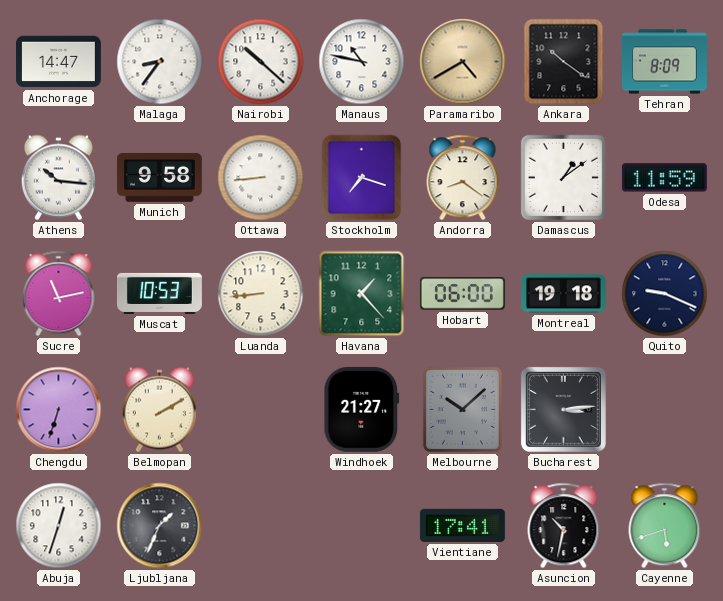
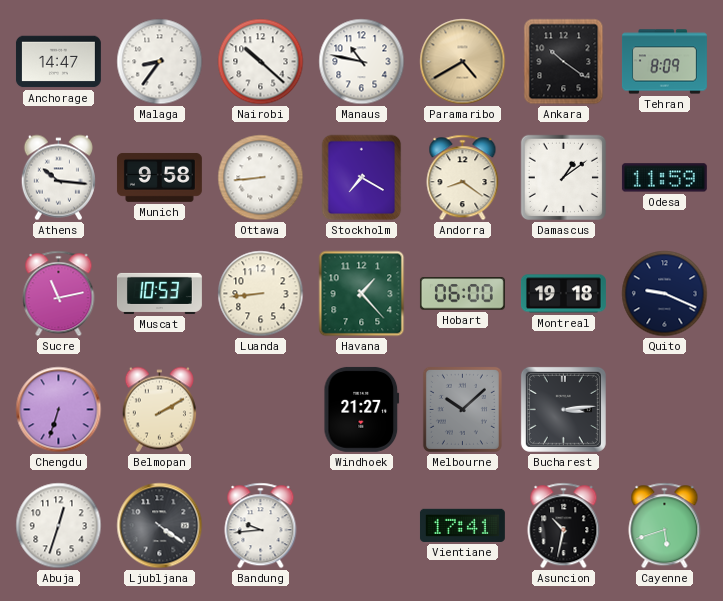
Stockholm: 7:18 -> 7:20 (362, 178)
Ljubljana: 1:34 -> 4:21 (160, 526)
Bandung: none -> 9:44 (261, 526)
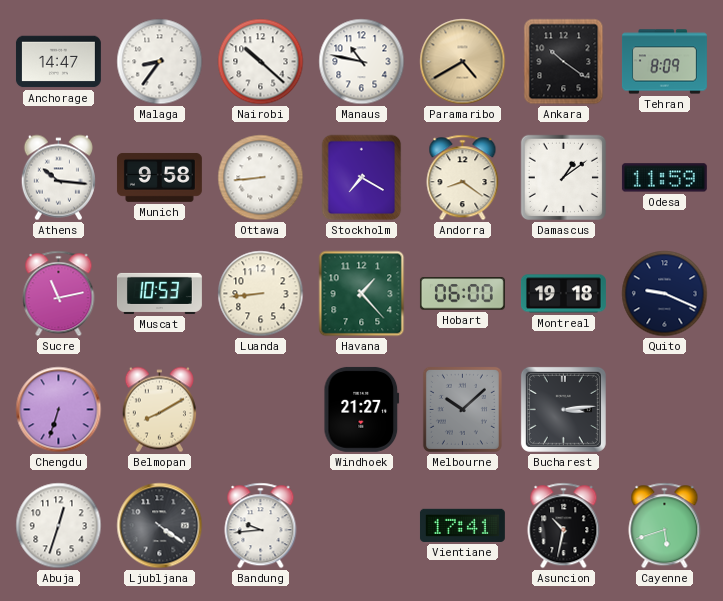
Belmopan: 2:10 -> 8:10 (159, 410)
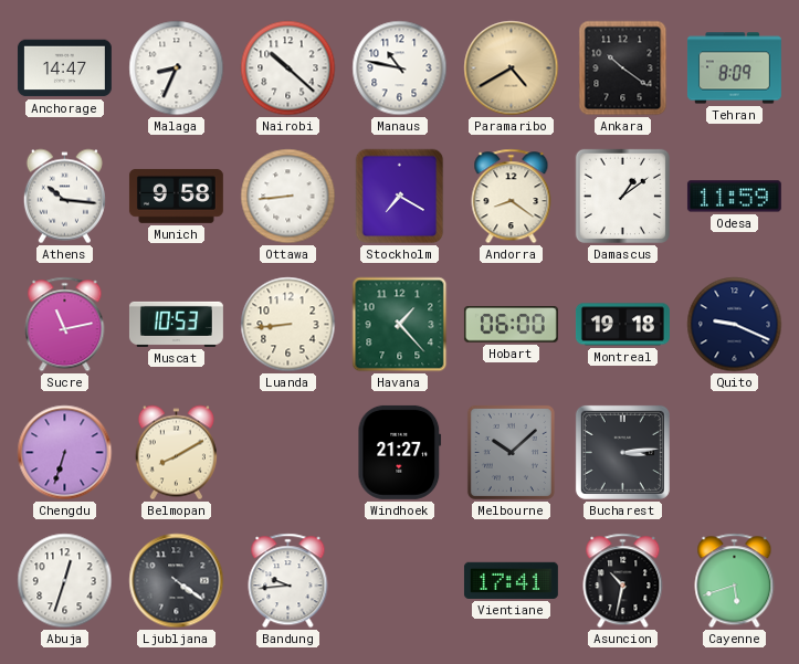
Malaga: 8:36 -> 8:34 (177, 68)
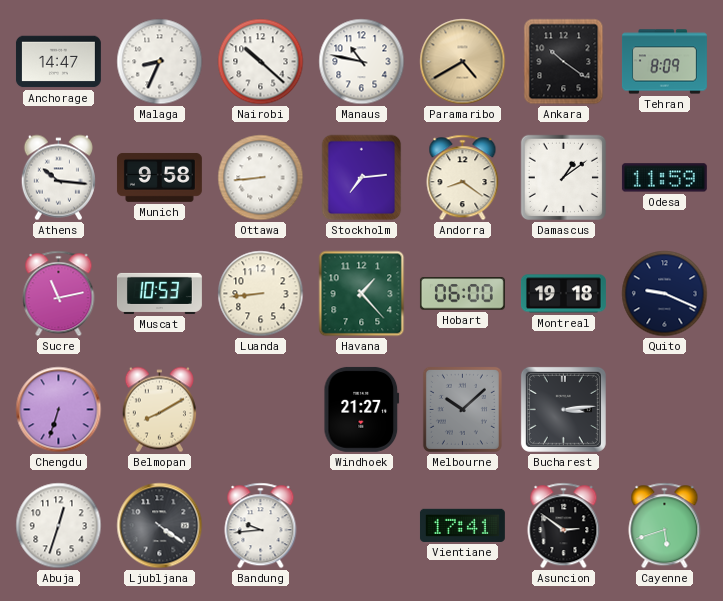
Stockholm: 7:20 -> 7:14 (362, 178)
Asuncion: 10:32 -> 2:51 (564, 526)
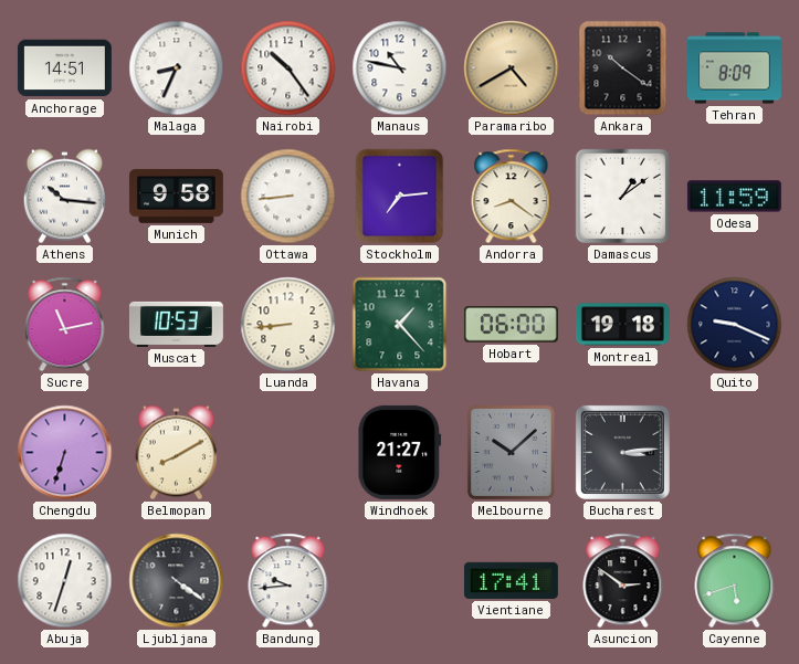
Anchorage: 14:47 -> 14:51 (64, 68)
Nairobi: 10:22 -> 10:24 (288, 68)
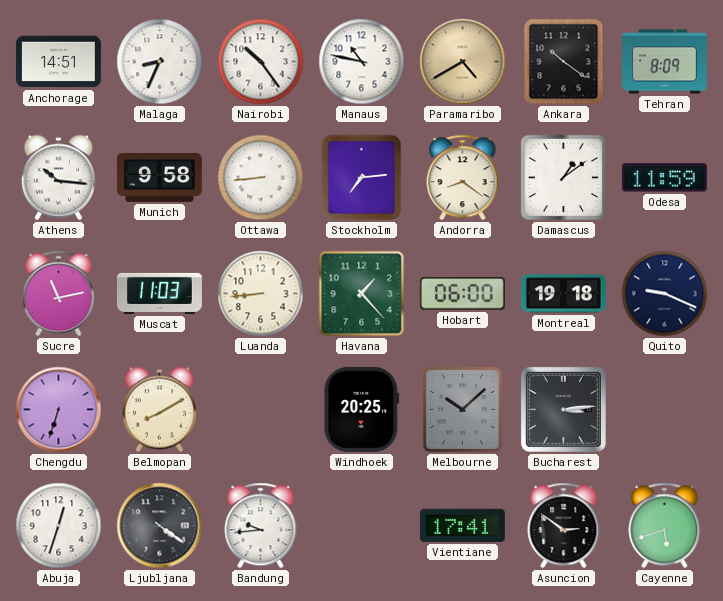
Muscat: 10:53 -> 11:03 (159, 293)
Windhoek: 21:27 -> 20:25 (362, 409)
